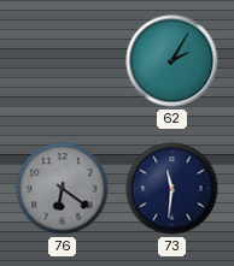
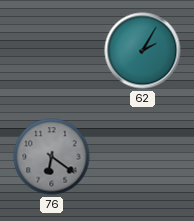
73: 11:31 -> none (172, 189)
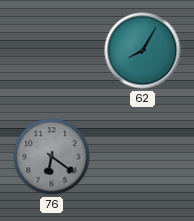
62: 2:05 -> 8:05 (143, 51)
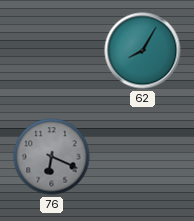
76: 6:21 -> 6:19 (52, 157)
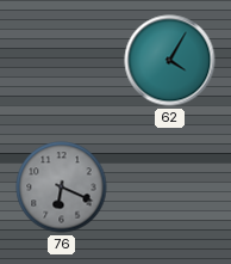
62: 8:05 -> 4:05 (170, 61)
